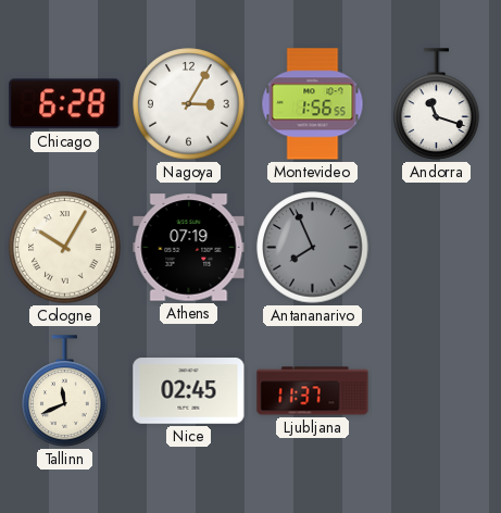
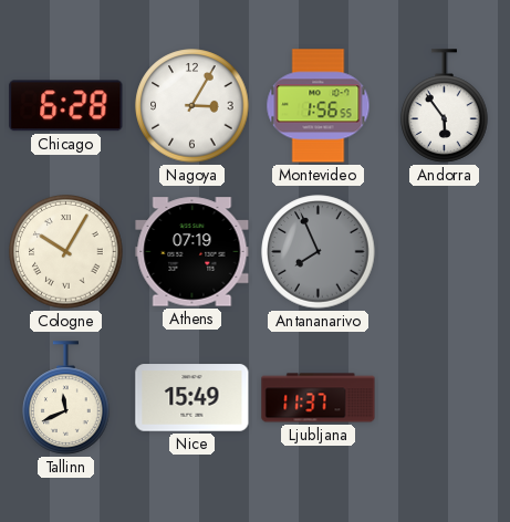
Andorra: 11:18 -> 5:54 (445, 106)
Nice: 02:45 -> 15:49 (192, 398)
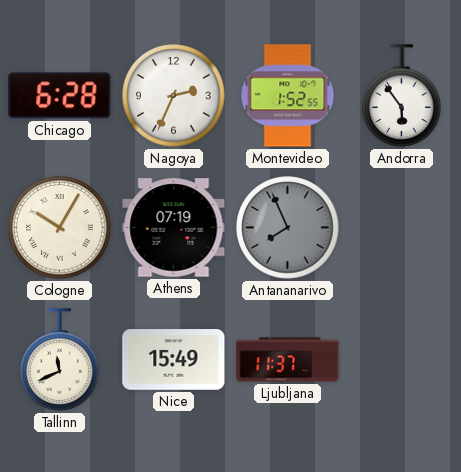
Nagoya: 3:05 -> 2:34 (174, 96)
Montevideo: 1:56 -> 1:52 (288, 96)
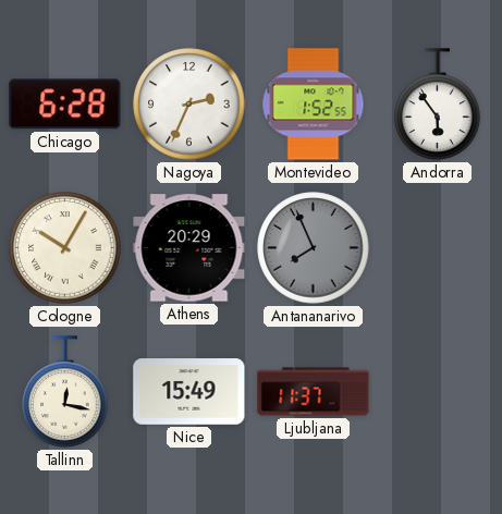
Athens: 07:19 -> 20:29 (189, 248)
Tallinn: 11:41 -> 12:17 (65, 392)
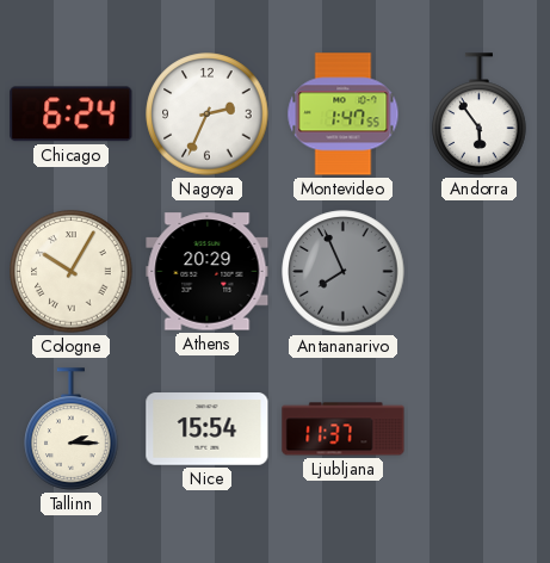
Chicago: 6:28 -> 6:24 (72, 115)
Montevideo: 1:52 -> 1:47 (344, 115)
Tallinn: 12:17 -> 2:15 (72, 429)
Nice: 15:49 -> 15:54 (208, 429)
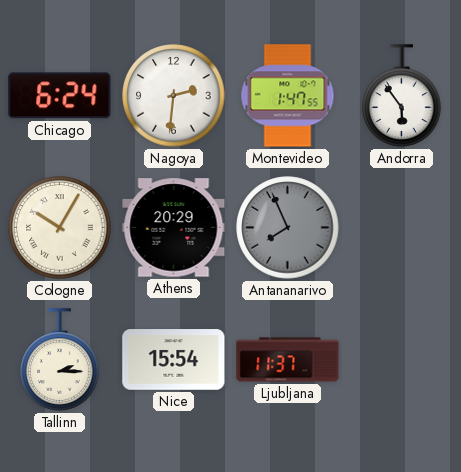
Nagoya: 2:34 -> 2:31 (174, 96)
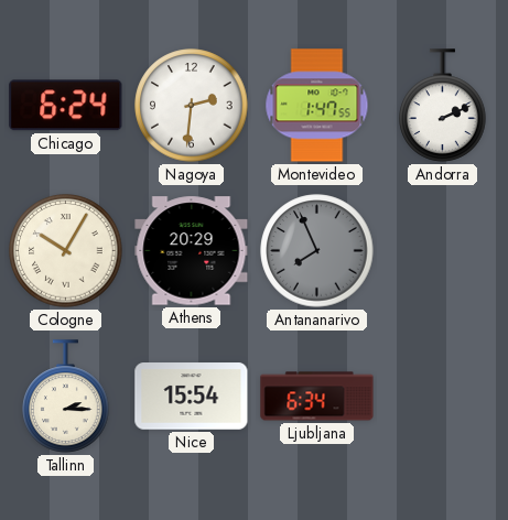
Andorra: 5:54 -> 2:11 (443, 106)
Ljubljana: 11:37 -> 6:34 (317, 397)
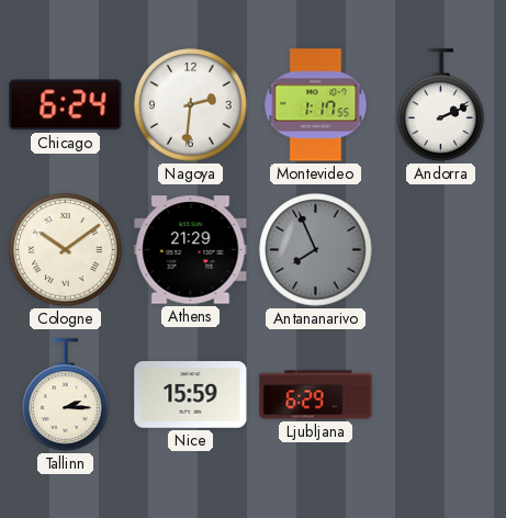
Montevideo: 1:47 -> 1:17 (316, 105)
Cologne: 10:05 -> 10:09 (66, 250)
Athens: 20:29 -> 21:29 (191, 250)
Nice: 15:54 -> 15:59 (191, 395)
Ljubljana: 6:34 -> 6:29 (316, 395)
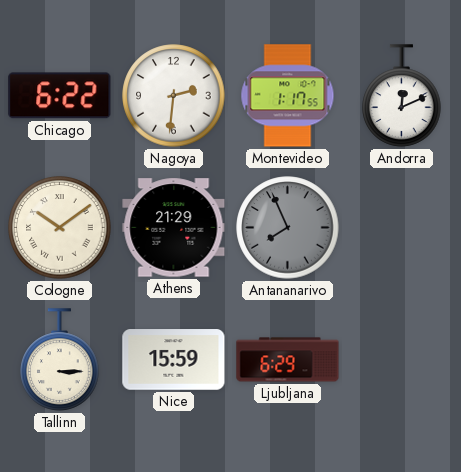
Chicago: 6:24 -> 6:22 (60, 96)
Andorra: 2:11 -> 12:11 (402, 96)
Tallinn: 2:15 -> 3:15 (60, 360)
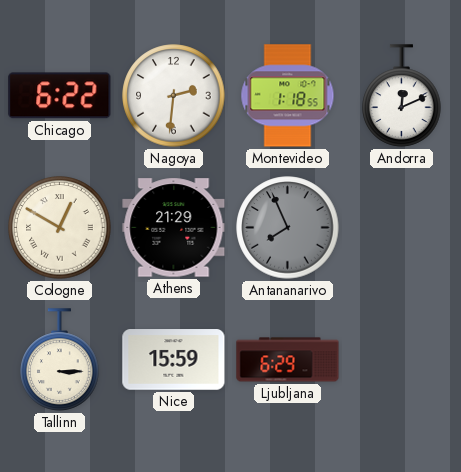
Montevideo: 1:17 -> 1:18 (288, 96)
Cologne: 10:09 -> 12:50 (60, 228)
